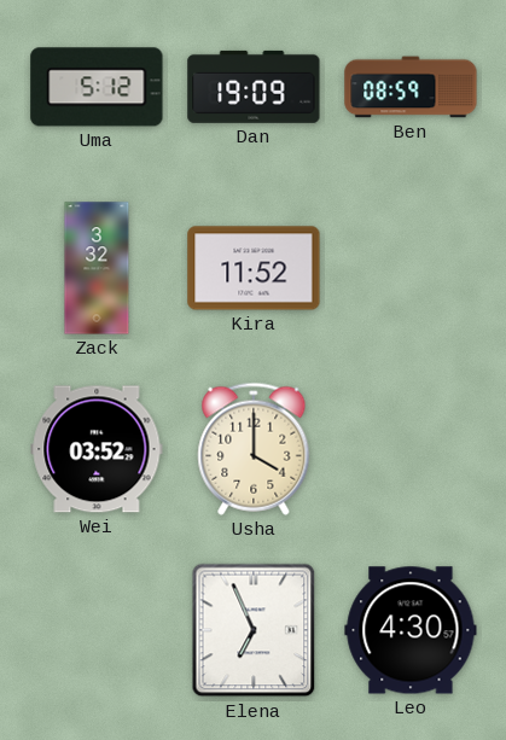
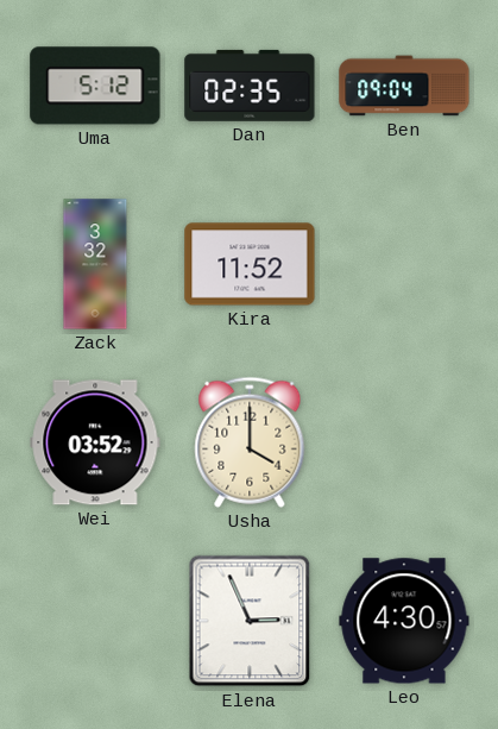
Dan: 19:09 -> 02:35 (250, 86)
Ben: 08:59 -> 09:04 (404, 86)
Elena: 6:56 -> 2:56 (250, 621)
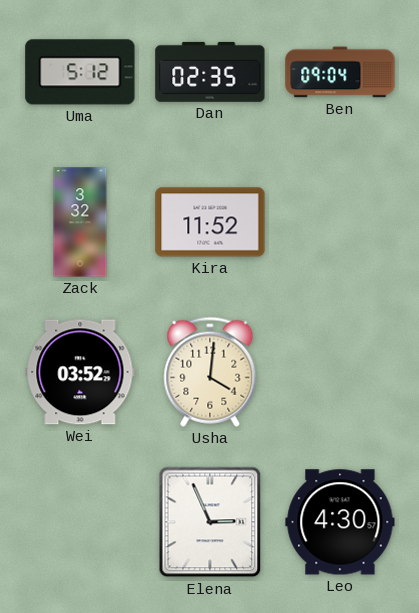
Usha: 4:00 -> 4:01 (210, 372)
